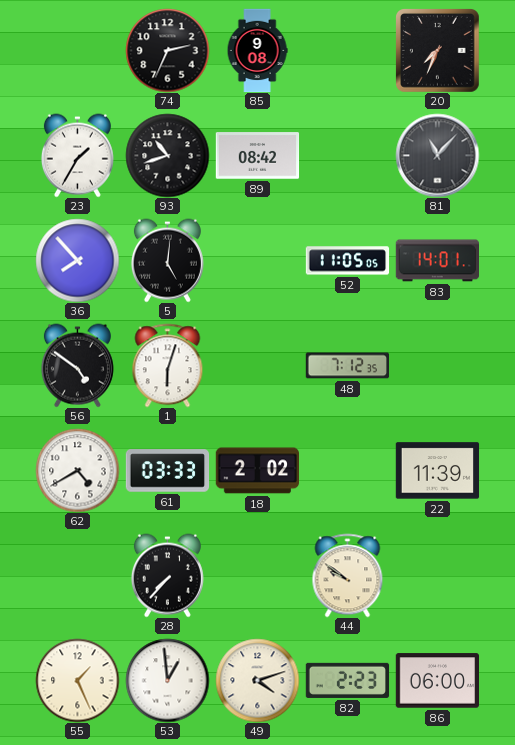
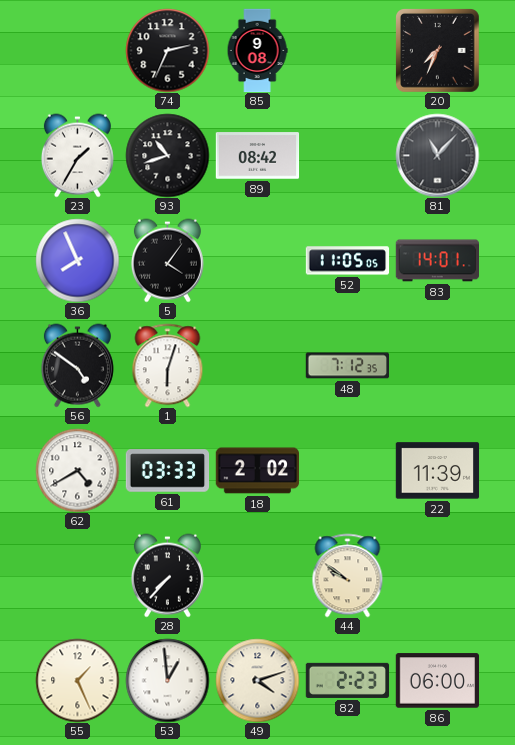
36: 7:53 -> 7:56 (77, 260)
5: 5:01 -> 4:06 (167, 260)
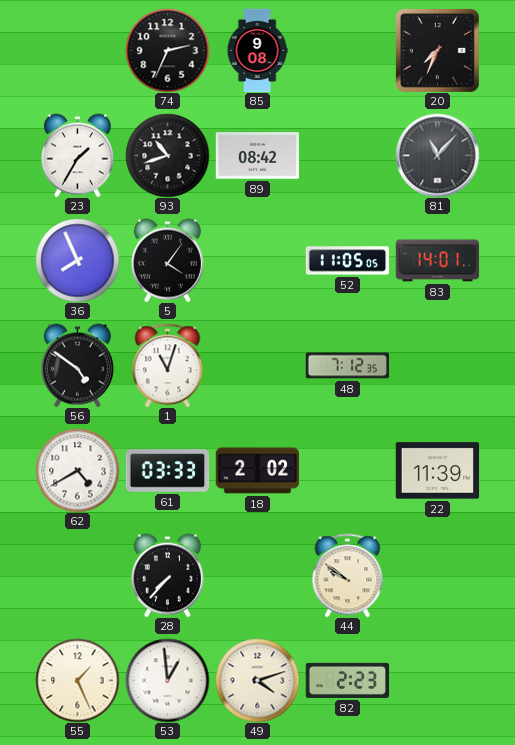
1: 6:03 -> 11:03 (168, 365)
86: 06:00 -> none (437, 681)
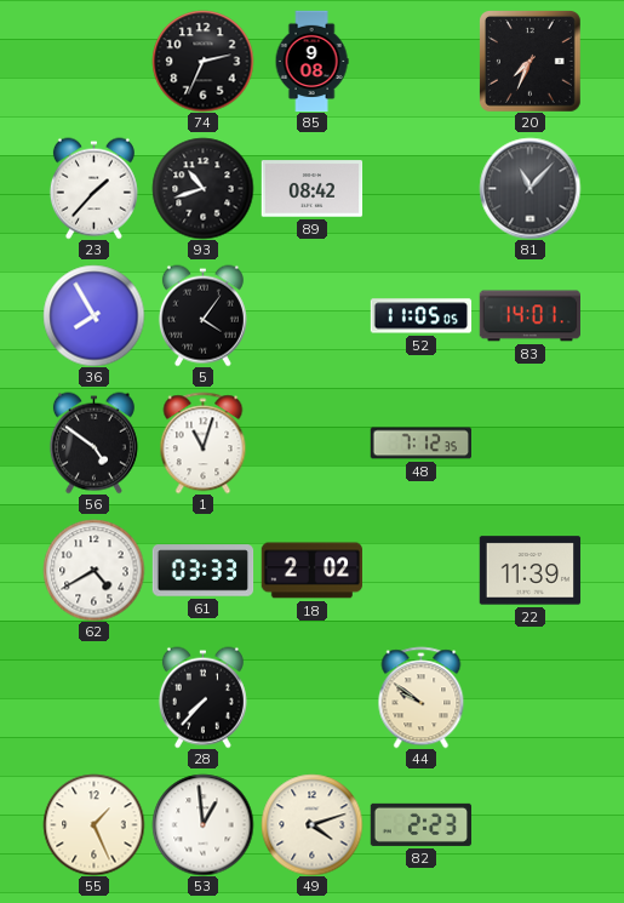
23: 1:35 -> 1:37 (93, 188)
36: 7:56 -> 7:55 (93, 315)
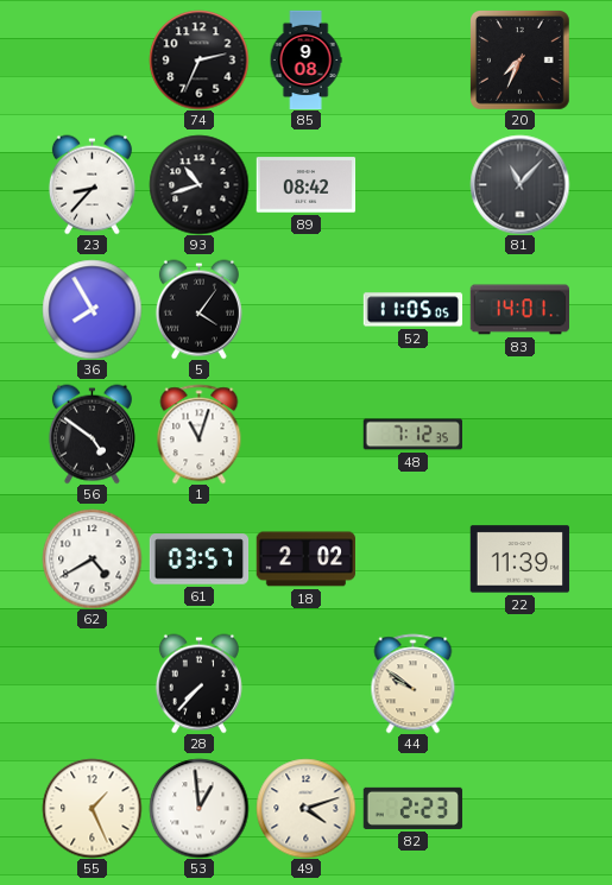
23: 1:37 -> 8:37 (92, 184)
61: 03:33 -> 03:57 (198, 560)
